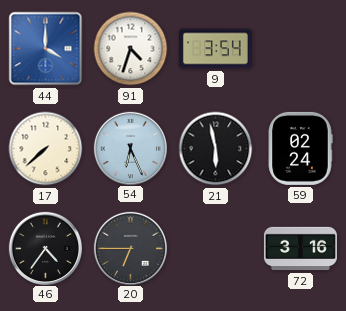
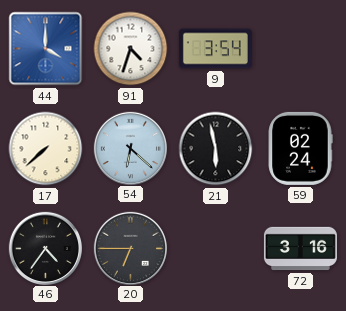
54: 6:26 -> 6:22 (130, 148)
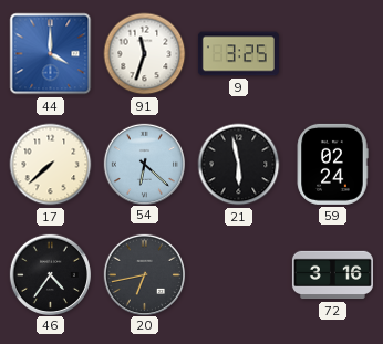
91: 4:33 -> 11:33 (145, 54)
9: 3:54 -> 3:25 (238, 54)
20: 6:45 -> 6:43 (144, 274)
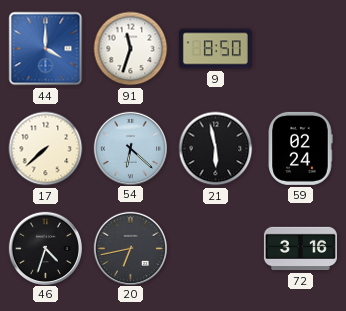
9: 3:25 -> 8:50 (215, 49)
46: 4:36 -> 4:33 (45, 248)
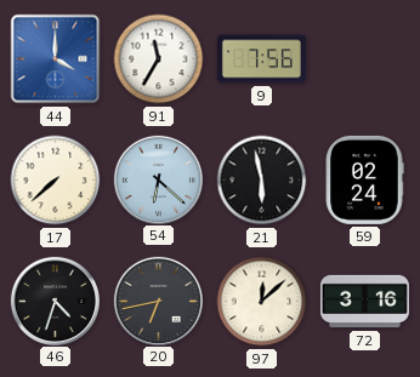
91: 11:33 -> 11:35 (159, 59)
9: 8:50 -> 7:56 (261, 59)
97: none -> 12:08 (262, 302)
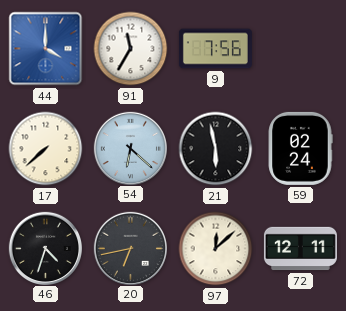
72: 3:16 -> 12:11 (300, 249)
